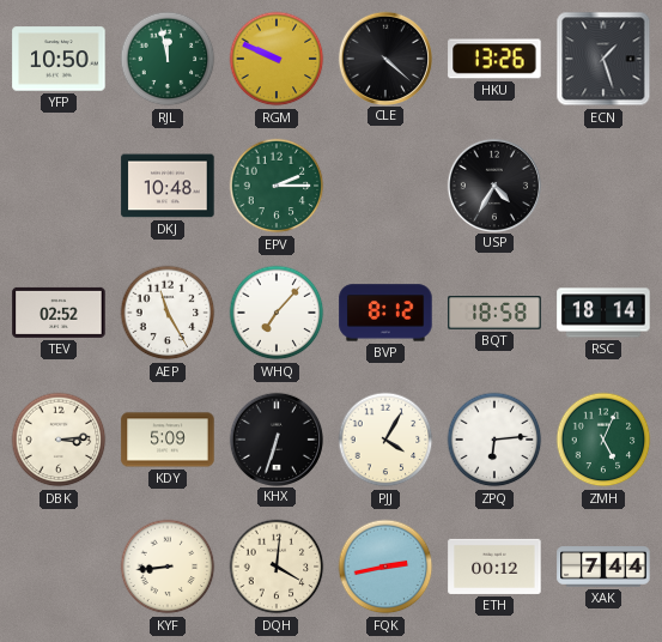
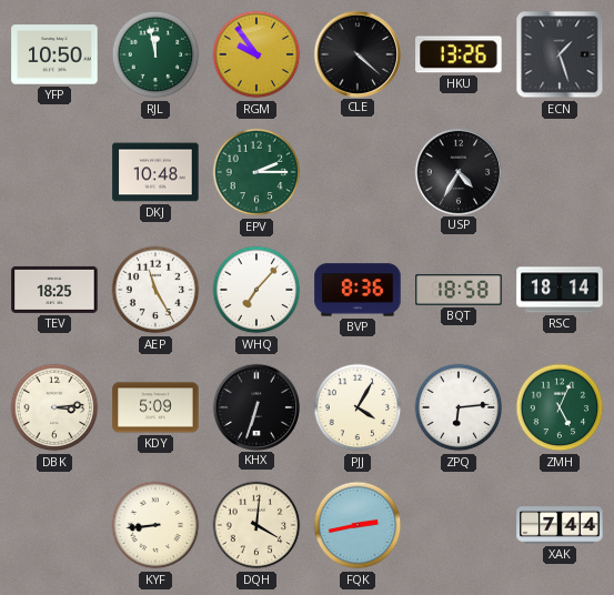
RGM: 9:49 -> 9:54 (256, 54)
TEV: 02:52 -> 18:25 (54, 290)
BVP: 8:12 -> 8:36 (358, 290)
ETH: 00:12 -> none (494, 567)
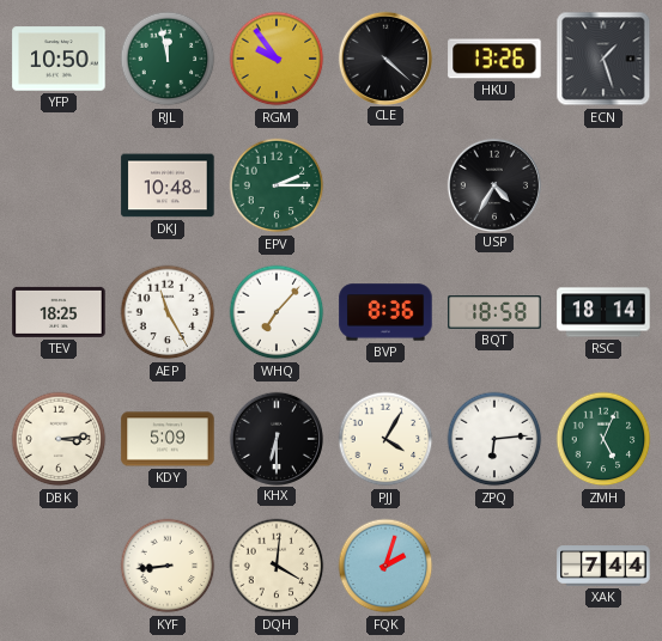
KHX: 6:33 -> 6:30 (275, 438)
FQK: 2:43 -> 2:03 (385, 566)
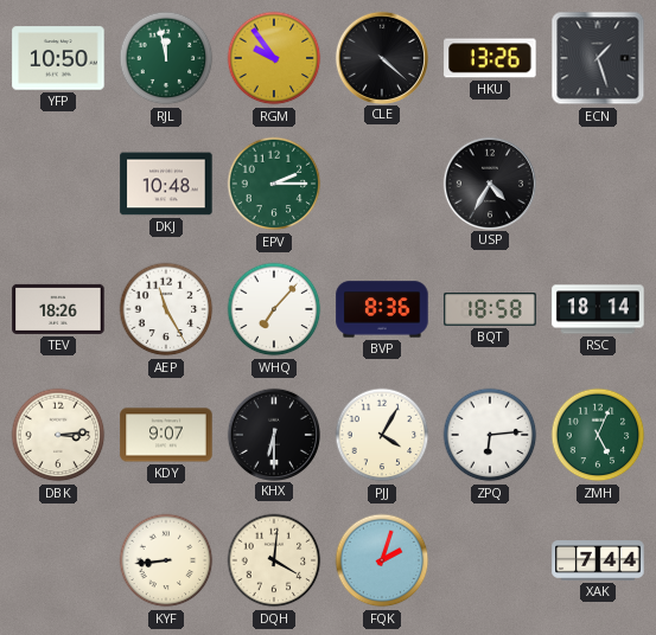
TEV: 18:25 -> 18:26 (58, 309)
KDY: 5:09 -> 9:07 (166, 435)
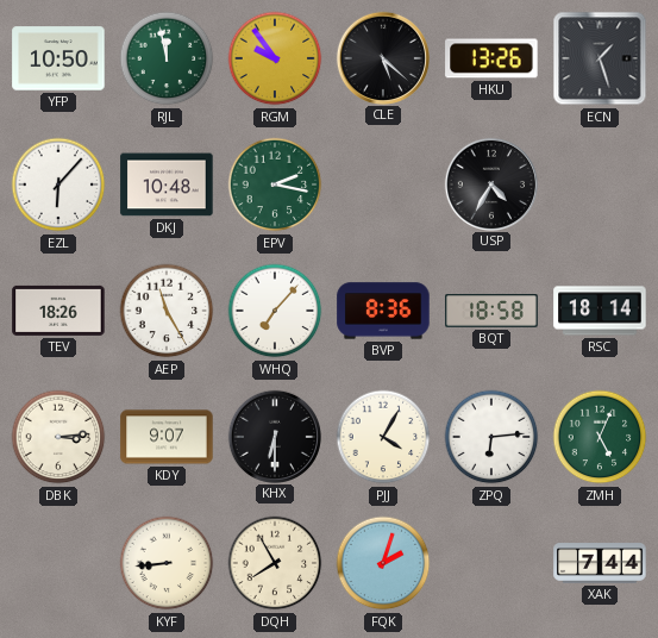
CLE: 4:22 -> 5:22 (382, 57)
EZL: none -> 6:07 (58, 184)
EPV: 2:15 -> 2:17 (275, 184)
DQH: 4:01 -> 7:55 (275, 563)
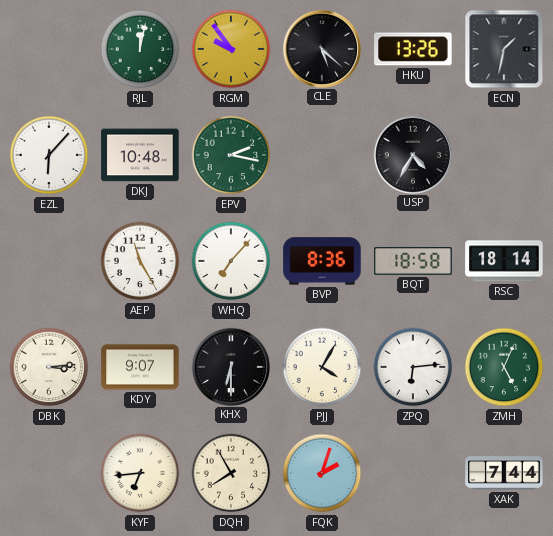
YFP: 10:50 -> none (58, 58)
RJL: 11:58 -> 12:02 (140, 49)
ECN: 1:27 -> 1:32 (504, 49)
TEV: 18:26 -> none (58, 311)
KYF: 8:44 -> 6:44 (140, 473)
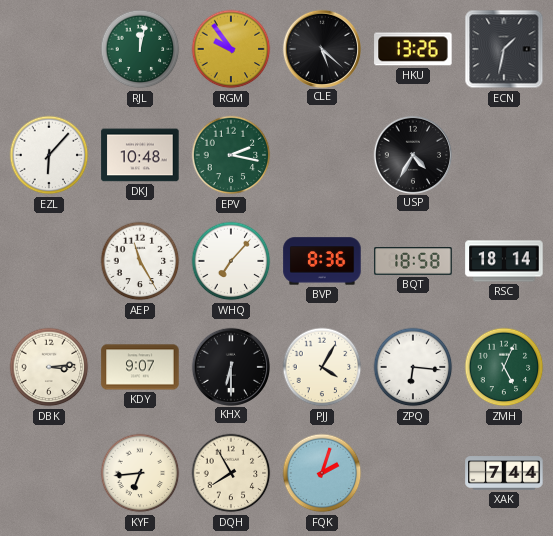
ZPQ: 6:14 -> 6:16 (413, 367)
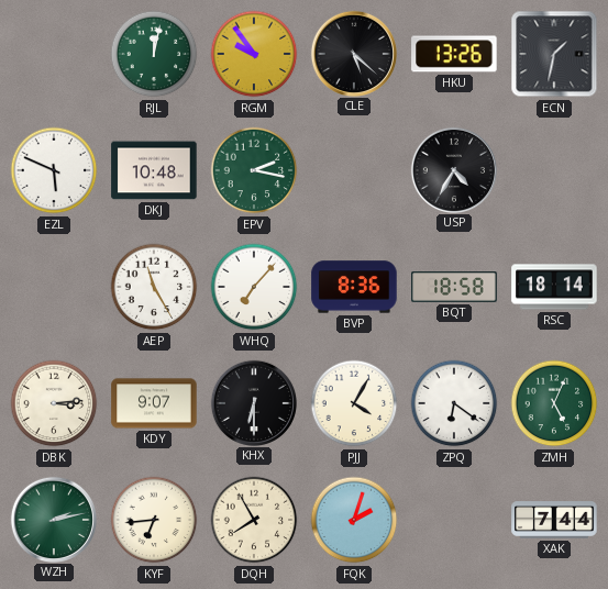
EZL: 6:07 -> 5:49 (54, 170)
ZPQ: 6:16 -> 6:21 (454, 403)
WZH: none -> 2:13 (53, 519)
